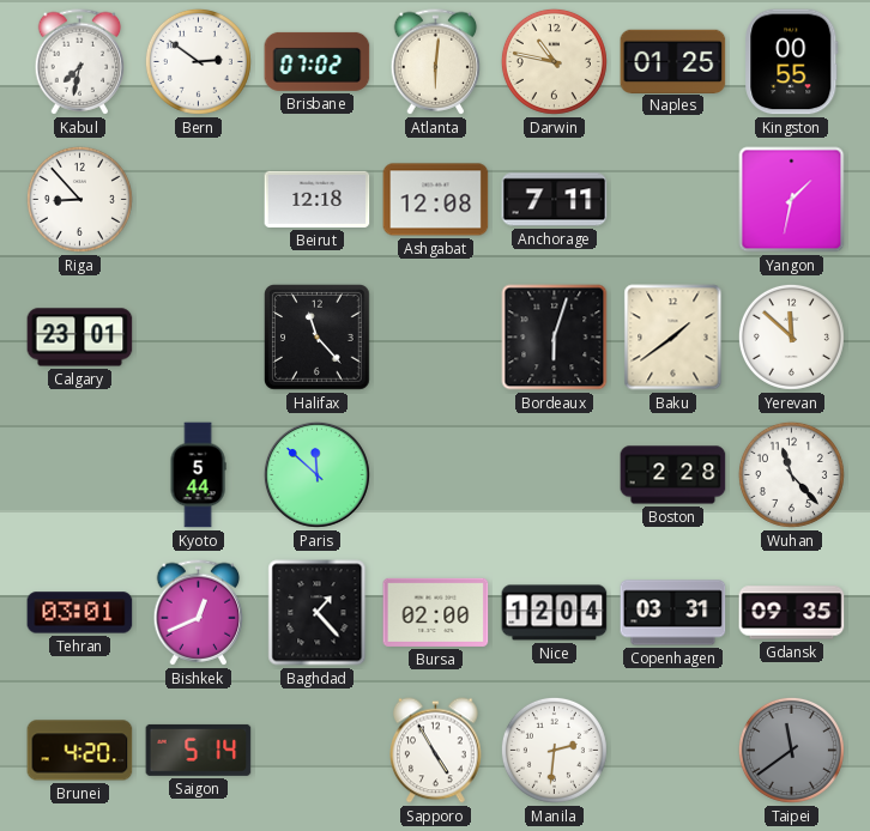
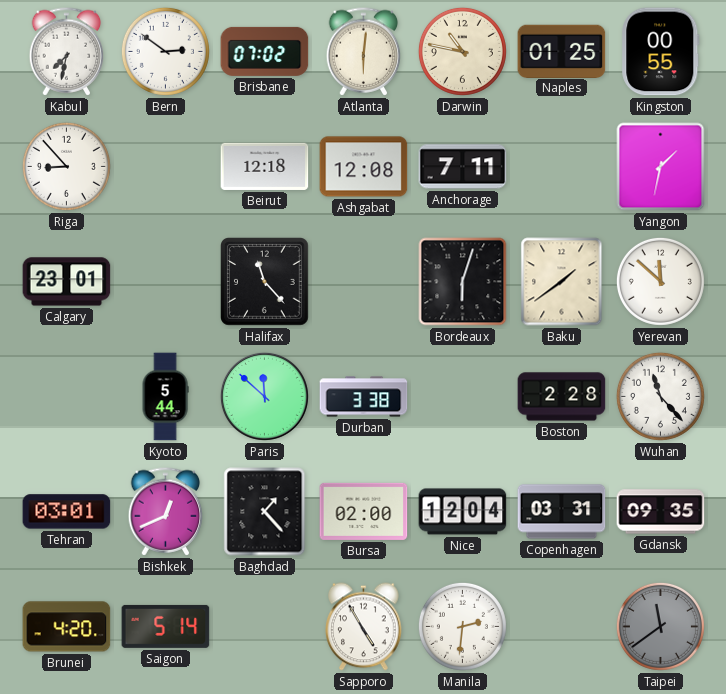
Durban: none -> 3:38 (364, 397)
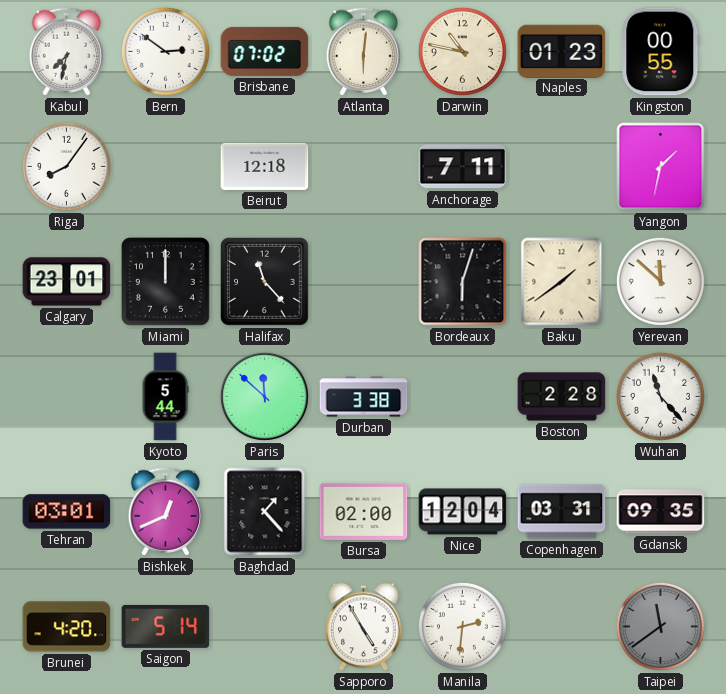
Naples: 01:25 -> 01:23 (562, 51)
Riga: 8:53 -> 8:06 (66, 166)
Ashgabat: 12:08 -> none (364, 167)
Miami: none -> 12:00 (166, 282)
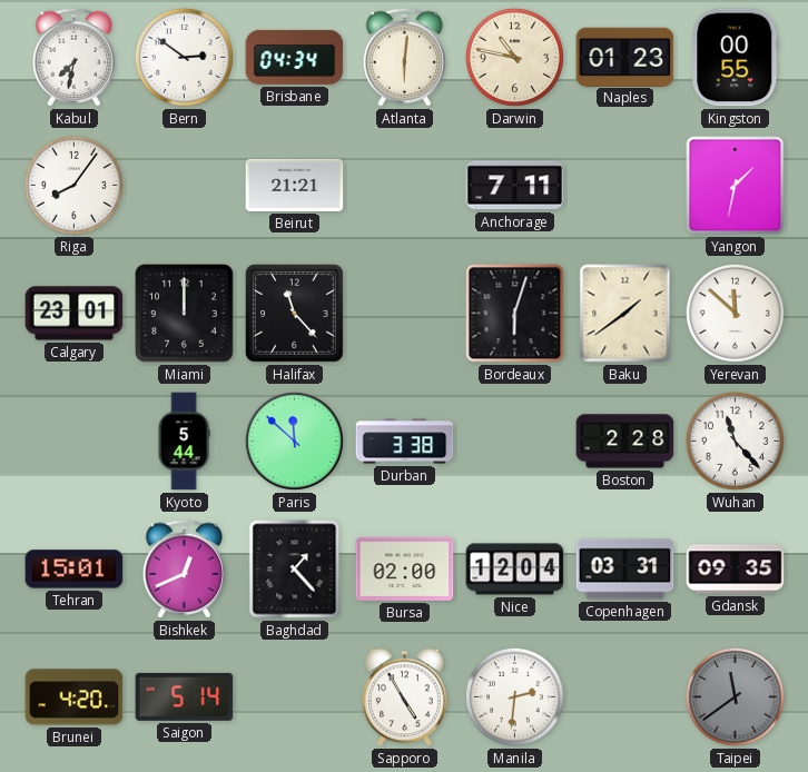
Brisbane: 07:02 -> 04:34 (295, 57)
Beirut: 12:18 -> 21:21 (295, 185)
Tehran: 03:01 -> 15:01 (75, 570)
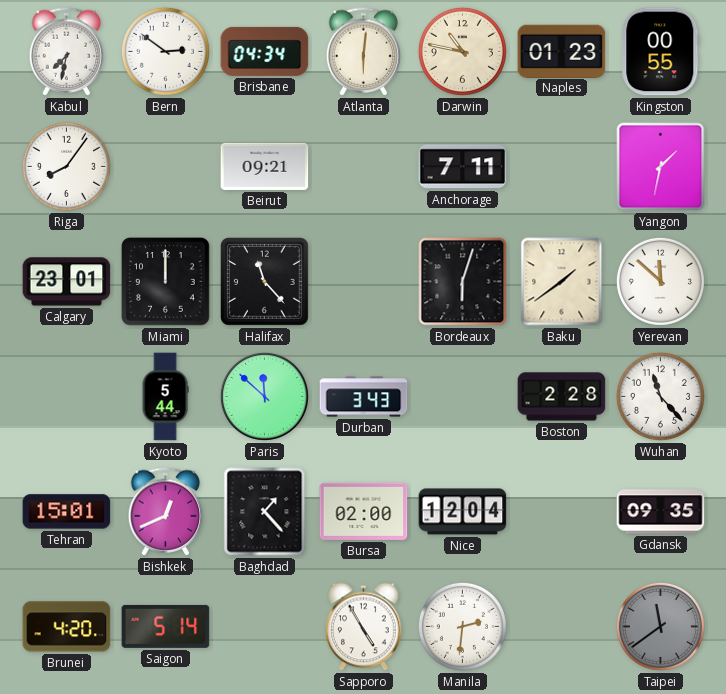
Beirut: 21:21 -> 09:21 (265, 166)
Durban: 3:38 -> 3:43 (364, 397)
Copenhagen: 03:31 -> none (625, 570)
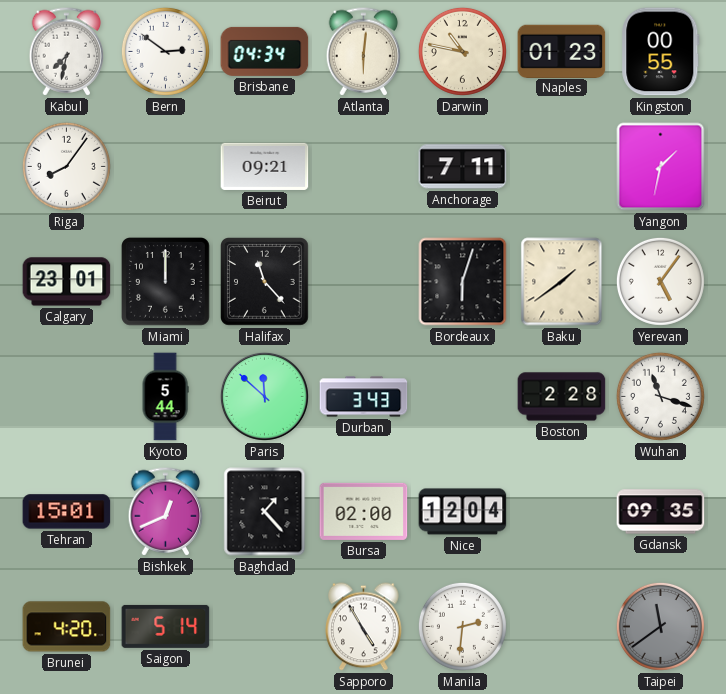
Yerevan: 11:52 -> 5:06 (660, 281)
Wuhan: 11:23 -> 11:18 (660, 396)
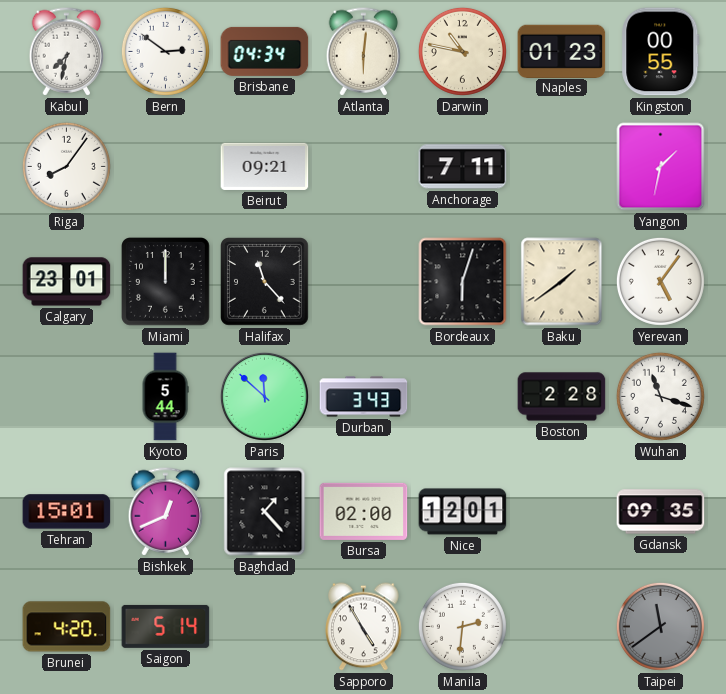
Nice: 12:04 -> 12:01 (463, 512)
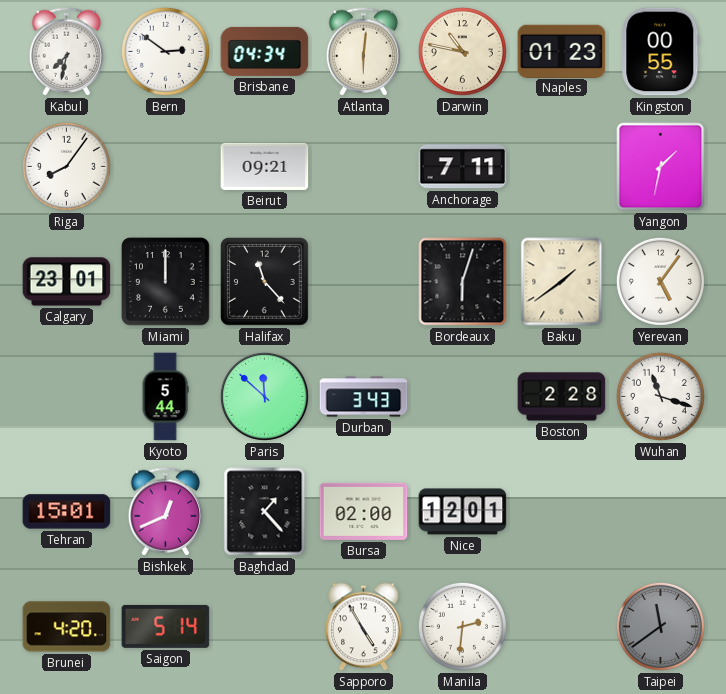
Gdansk: 09:35 -> none (661, 512)
